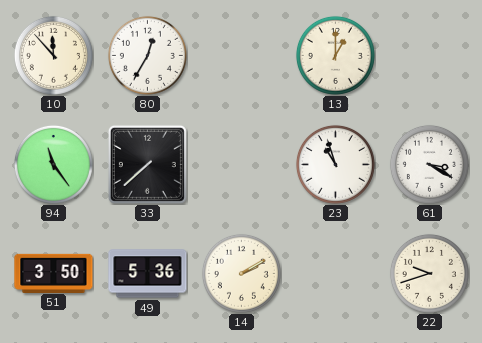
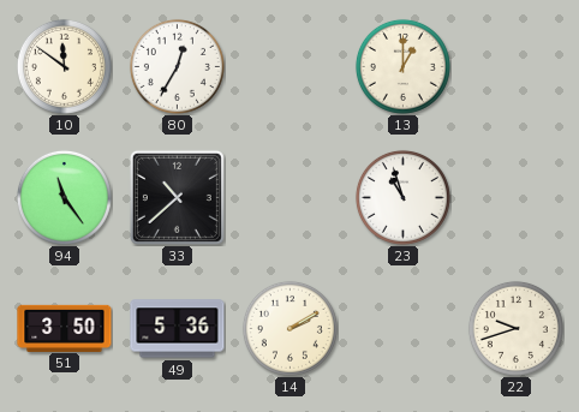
10: 11:53 -> 11:51 (64, 66)
33: 7:38 -> 10:38 (177, 197)
61: 3:20 -> none (429, 164)
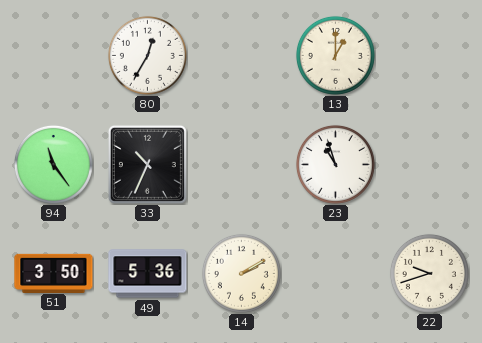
10: 11:51 -> none (64, 66)
33: 10:38 -> 10:34 (147, 164)
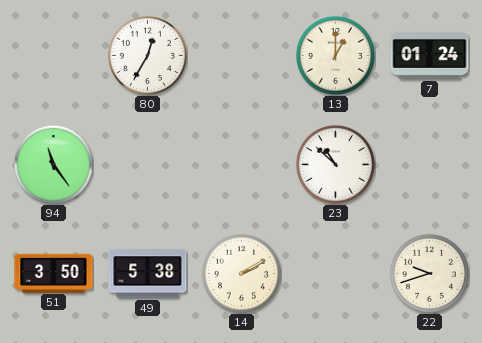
7: none -> 01:24 (430, 55)
33: 10:34 -> none (147, 164)
23: 10:57 -> 10:52 (335, 164)
49: 5:36 -> 5:38 (148, 274)
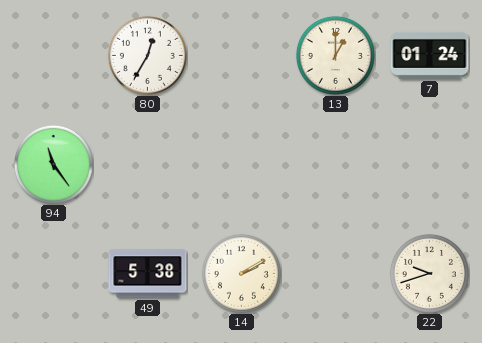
23: 10:52 -> none (335, 164)
51: 3:50 -> none (54, 273)
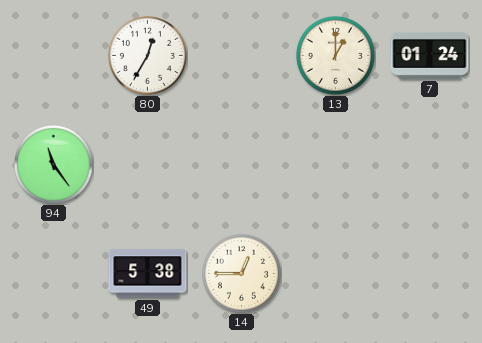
14: 2:10 -> 12:45 (241, 273)
22: 9:42 -> none (429, 273)
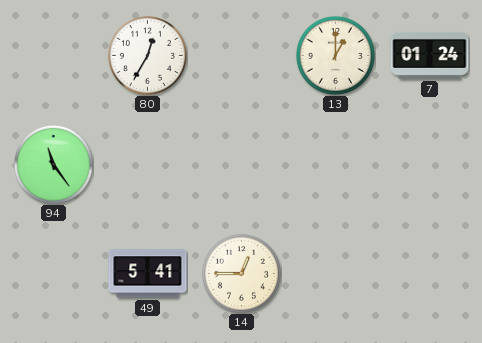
49: 5:38 -> 5:41 (148, 274)
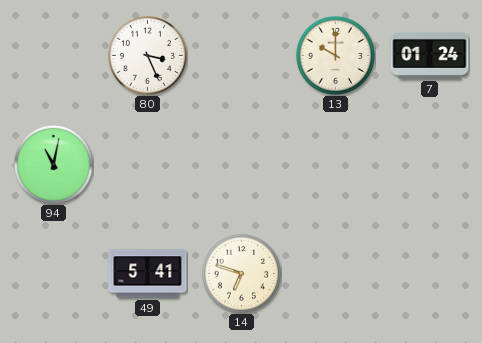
80: 12:35 -> 3:26 (147, 55)
13: 1:00 -> 10:00 (335, 55)
94: 11:24 -> 11:02 (53, 164)
14: 12:45 -> 6:48 (241, 273)
